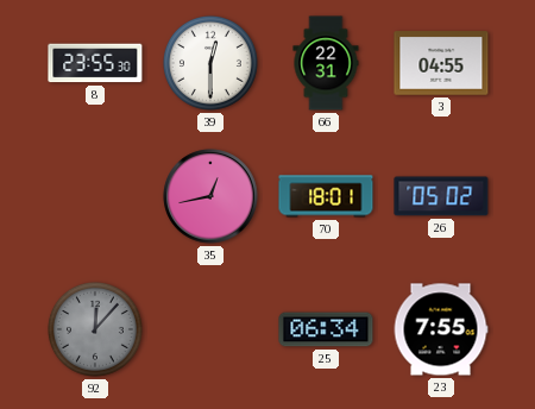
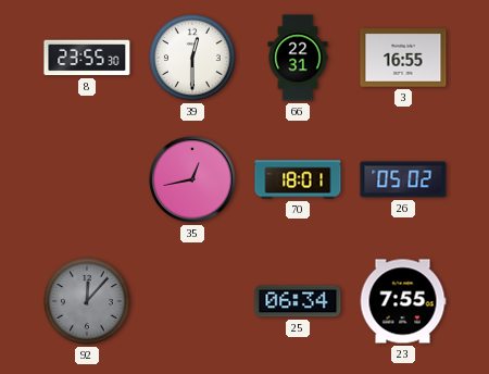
3: 04:55 -> 16:55 (403, 58)
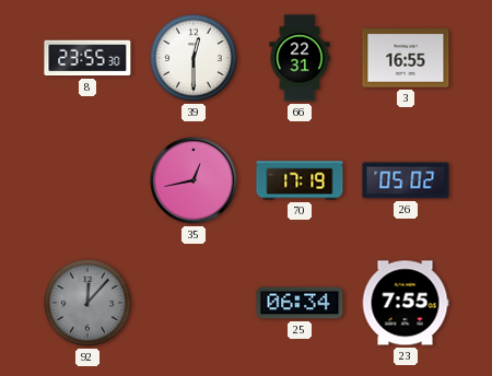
70: 18:01 -> 17:19 (300, 180)
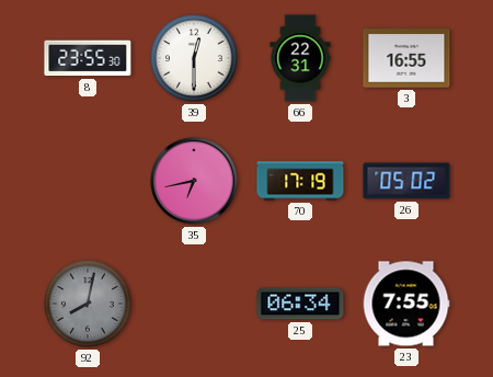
35: 12:43 -> 6:43 (194, 181)
92: 12:07 -> 8:02 (88, 304)
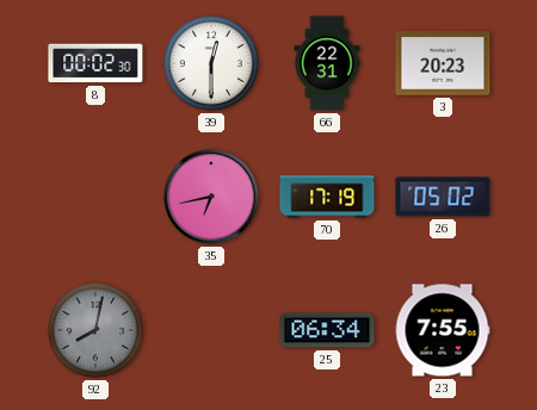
8: 23:55 -> 00:02 (95, 63)
3: 16:55 -> 20:23 (443, 63)
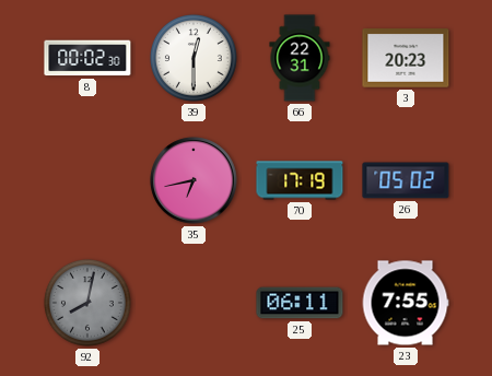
25: 06:34 -> 06:11 (300, 303)
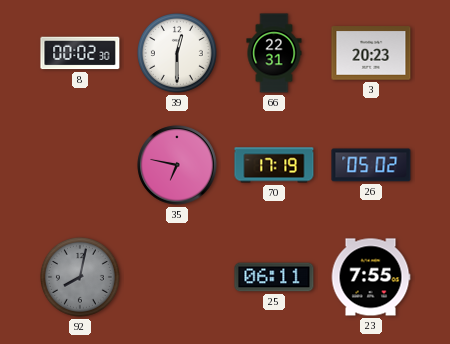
35: 6:43 -> 6:47 (177, 165)
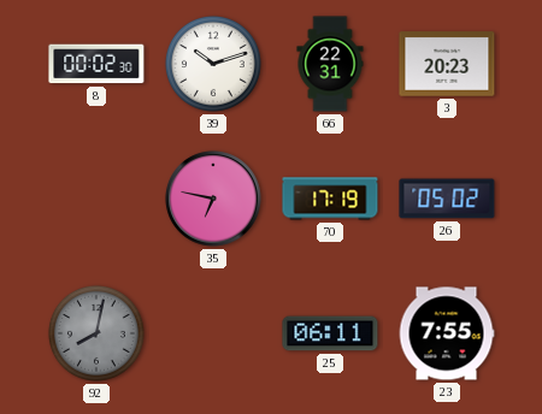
39: 12:30 -> 10:12 (213, 64)
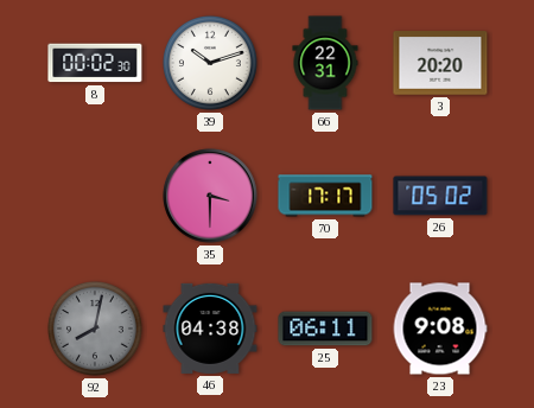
3: 20:23 -> 20:20 (440, 63)
35: 6:47 -> 3:30 (210, 196)
70: 17:19 -> 17:17 (325, 196)
46: none -> 04:38 (210, 329)
23: 7:55 -> 9:08 (440, 329)
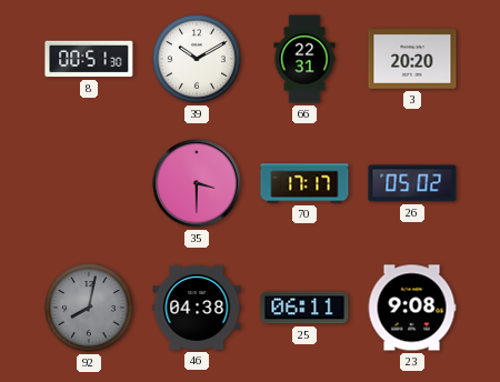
8: 00:02 -> 00:51 (89, 59)
39: 10:12 -> 10:10 (197, 59)
